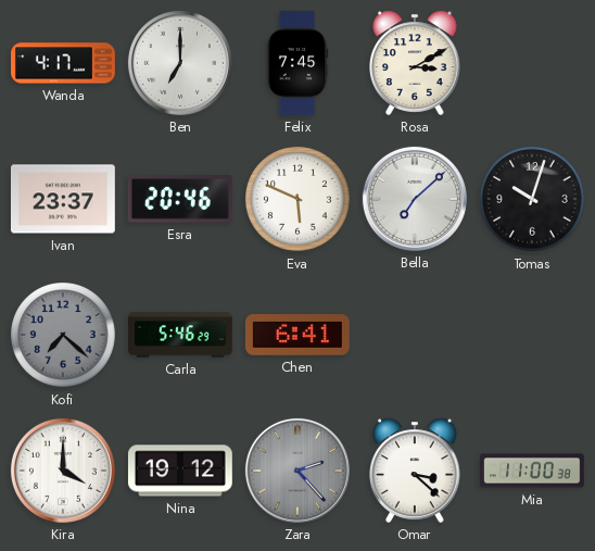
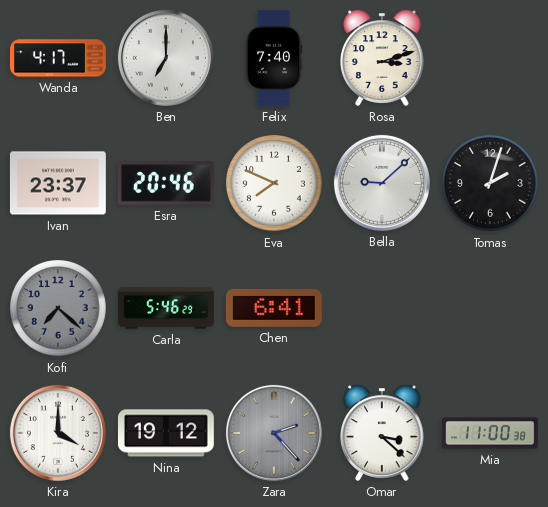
Felix: 7:45 -> 7:40 (274, 58)
Rosa: 3:10 -> 3:12 (382, 58)
Eva: 5:49 -> 7:49 (275, 184)
Bella: 7:08 -> 9:08 (382, 183)
Tomas: 10:03 -> 2:03 (491, 184)
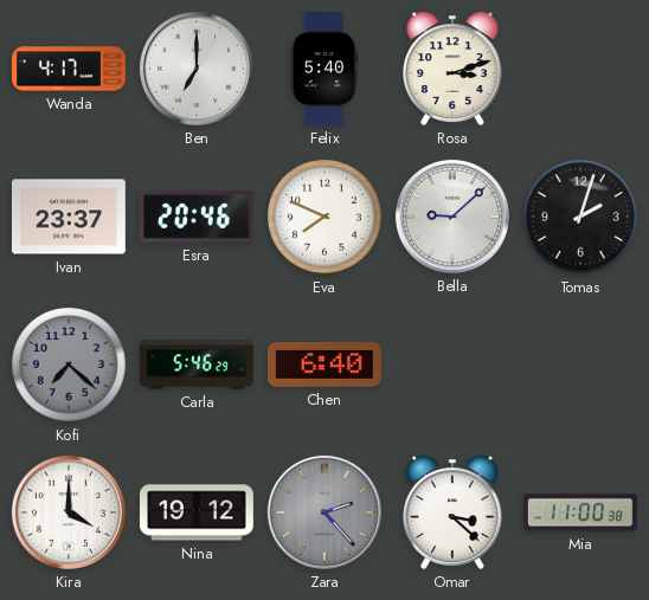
Felix: 7:40 -> 5:40 (324, 69)
Chen: 6:41 -> 6:40 (324, 366)
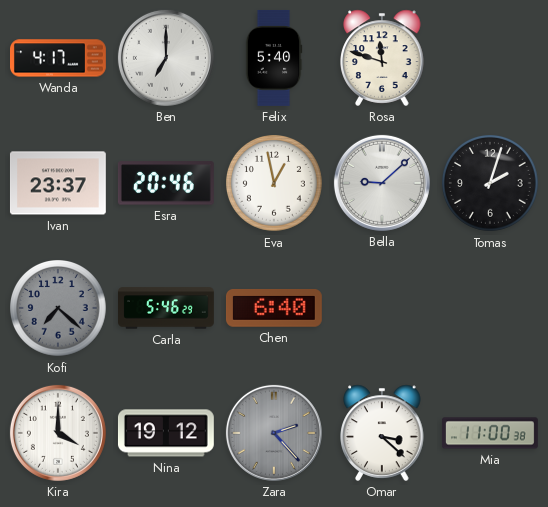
Rosa: 3:12 -> 11:48 (382, 58)
Eva: 7:49 -> 12:58 (275, 184)
